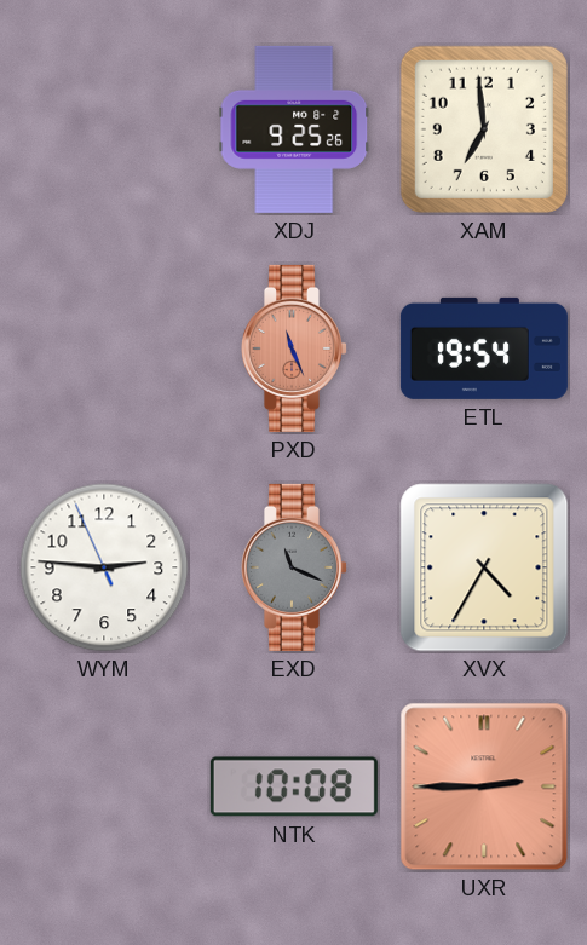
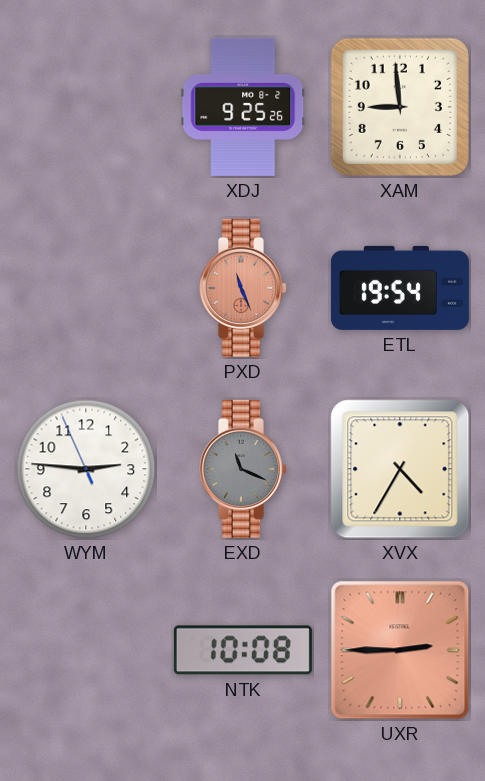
XAM: 6:59 -> 8:59 (400, 107)
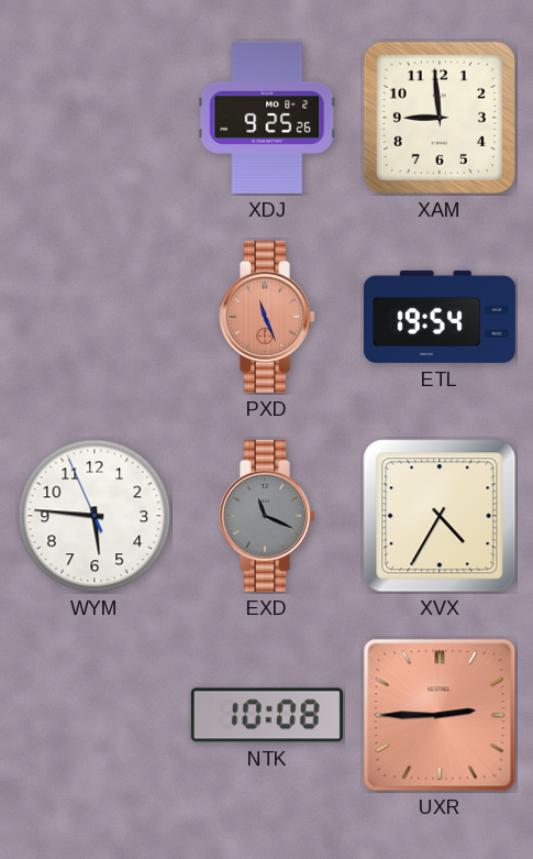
WYM: 2:45 -> 5:45 (95, 516)
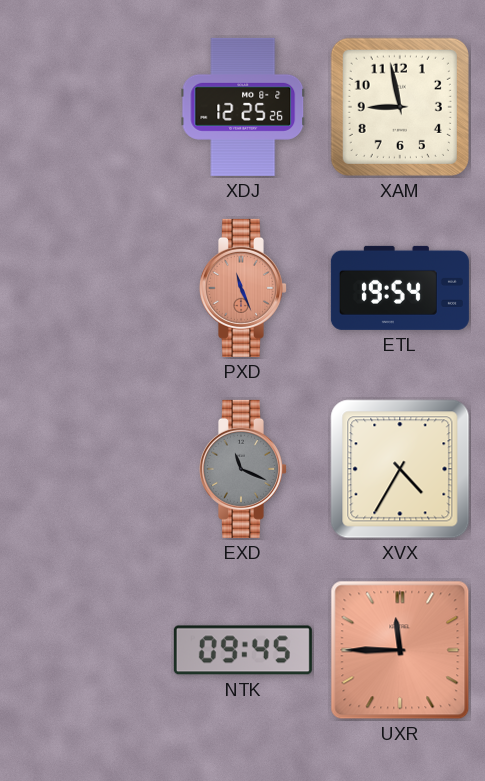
XDJ: 9:25 -> 12:25 (243, 107)
XAM: 8:59 -> 8:58 (400, 107)
WYM: 5:45 -> none (95, 516)
NTK: 10:08 -> 09:45 (243, 650)
UXR: 2:45 -> 11:45 (400, 650)
